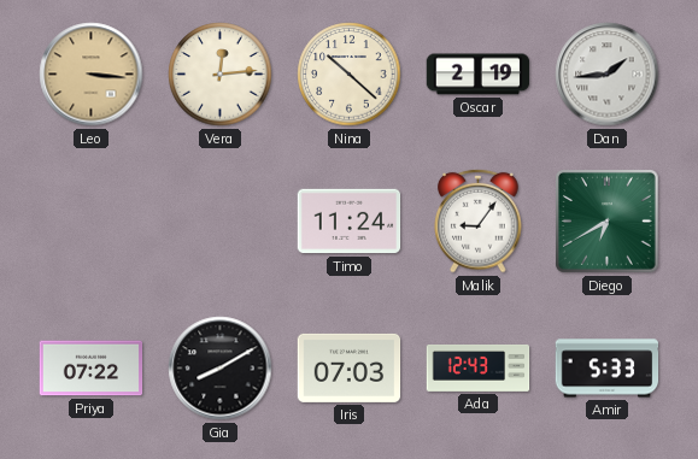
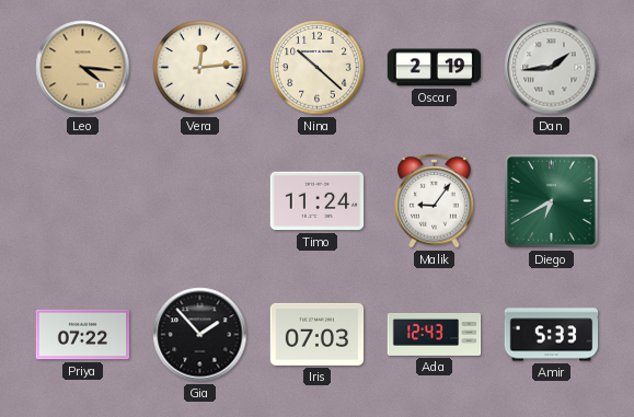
Leo: 3:16 -> 4:16 (83, 68)
Gia: 8:10 -> 1:53 (200, 335)
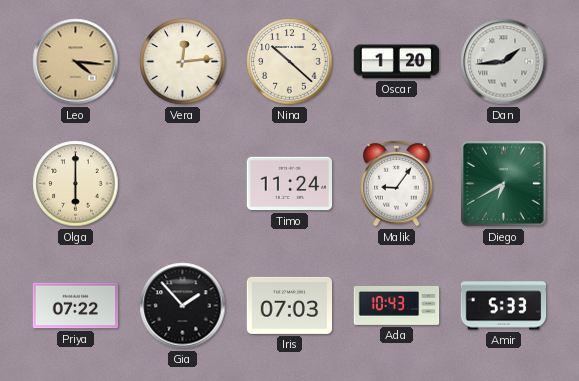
Oscar: 2:19 -> 1:20 (397, 62)
Olga: none -> 6:00 (76, 184)
Ada: 12:43 -> 10:43 (397, 305)
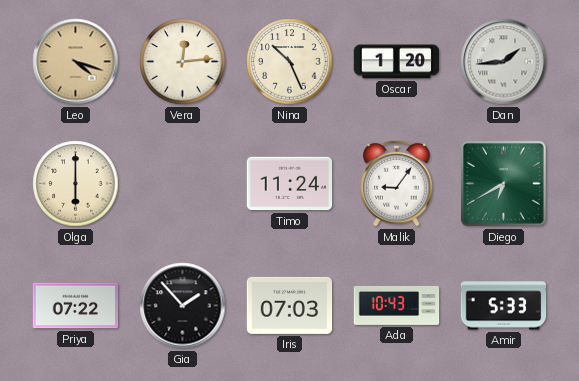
Leo: 4:16 -> 4:18 (76, 62)
Nina: 10:22 -> 10:26 (290, 62)
